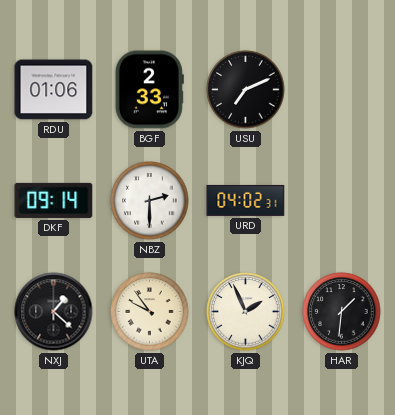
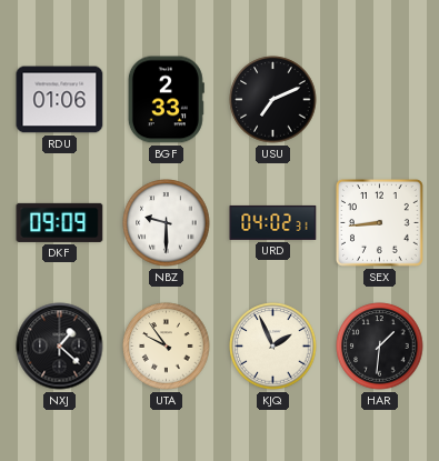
DKF: 09:14 -> 09:09 (60, 222)
NBZ: 2:30 -> 9:30 (167, 223)
SEX: none -> 8:44 (380, 223)
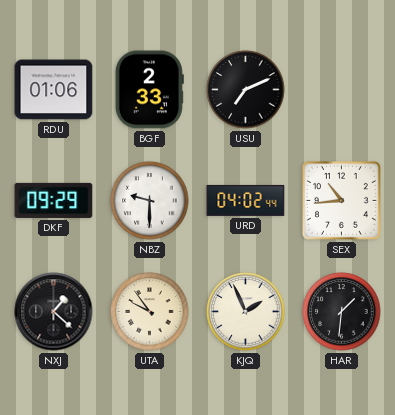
DKF: 09:09 -> 09:29 (54, 200)
URD: 04:02:31 -> 04:02:44 (246, 200)
SEX: 8:44 -> 10:44 (342, 201)
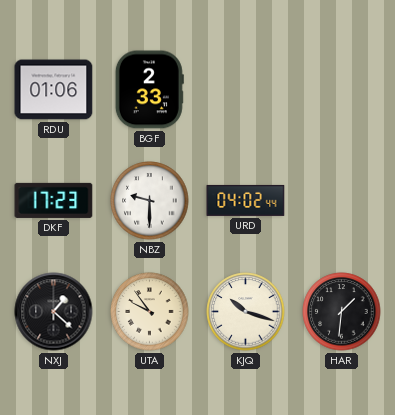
USU: 7:11 -> none (246, 90)
DKF: 09:29 -> 17:23 (54, 200)
SEX: 10:44 -> none (342, 201)
KJQ: 1:56 -> 10:18 (246, 312)
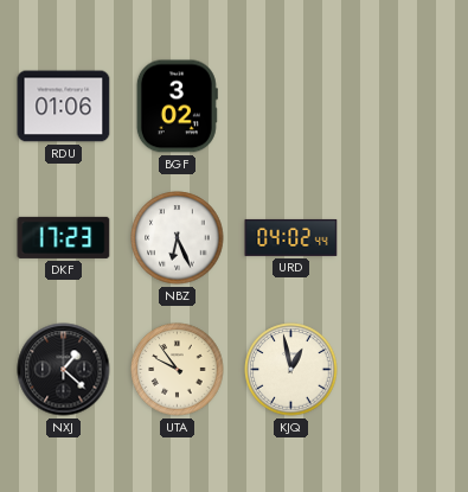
BGF: 2:33 -> 3:02 (177, 107)
NBZ: 9:30 -> 6:26 (178, 238)
KJQ: 10:18 -> 12:58 (291, 370)
HAR: 1:31 -> none (342, 312)
